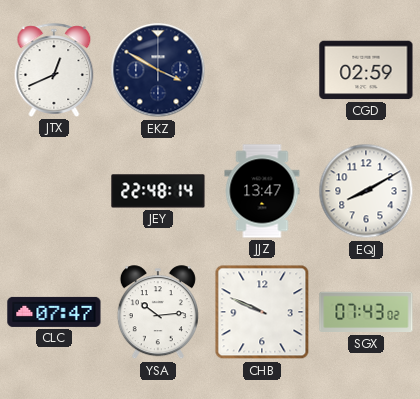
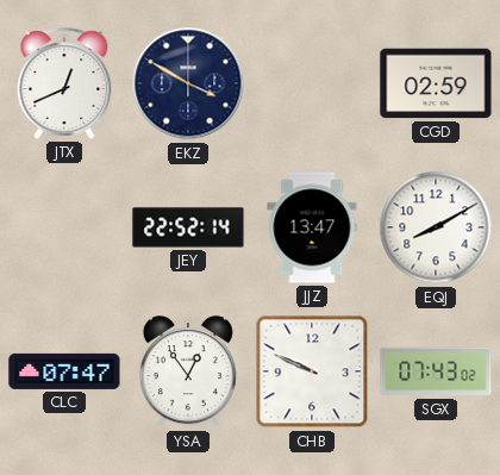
JEY: 22:48 -> 22:52 (188, 227)
YSA: 10:14 -> 12:54 (188, 373)
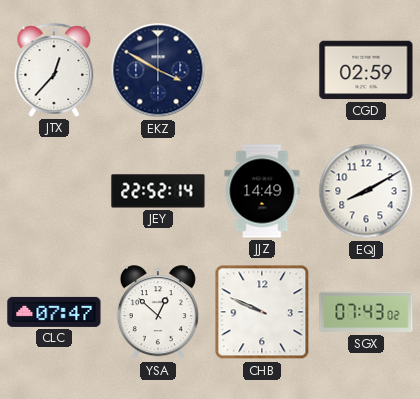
JTX: 12:41 -> 12:37 (54, 70)
JJZ: 13:47 -> 14:49 (262, 191)
YSA: 12:54 -> 12:52 (158, 313)
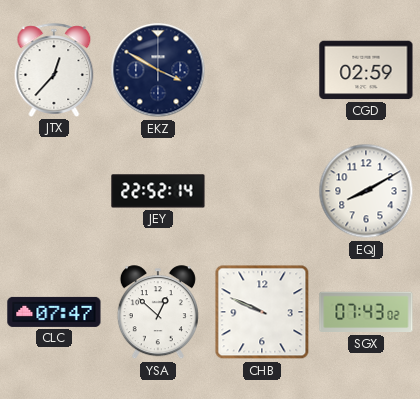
JJZ: 14:49 -> none (262, 191)
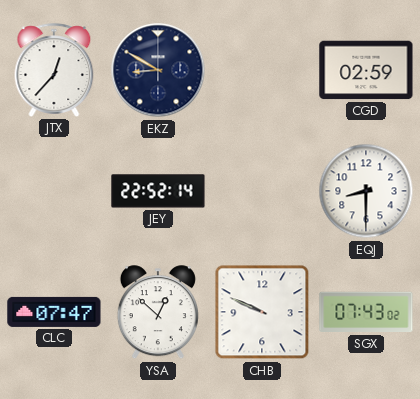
EKZ: 3:50 -> 8:50 (158, 70)
EQJ: 8:10 -> 8:30 (366, 191)
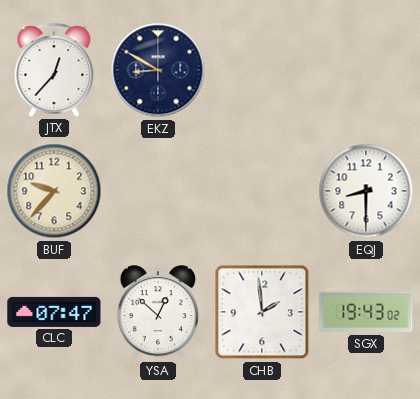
CGD: 02:59 -> none (366, 70)
BUF: none -> 9:37 (54, 191)
JEY: 22:52 -> none (158, 191)
CHB: 9:49 -> 1:59 (262, 312)
SGX: 07:43 -> 19:43 (366, 312)
